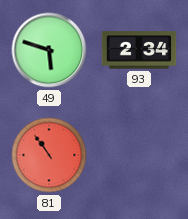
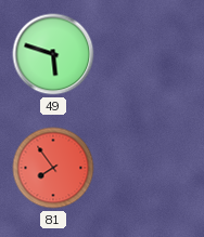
93: 2:34 -> none (139, 50)
81: 10:54 -> 7:54 (53, 168)
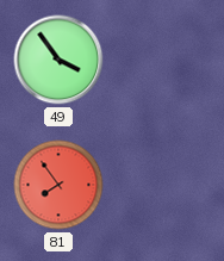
49: 5:48 -> 3:54 (58, 60)
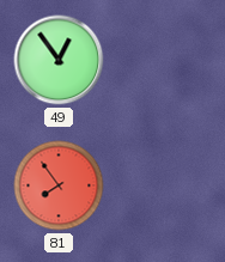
49: 3:54 -> 12:54 (59, 60)
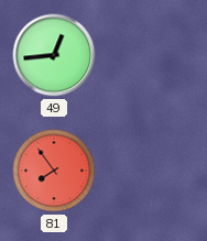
49: 12:54 -> 12:44 (54, 55)
